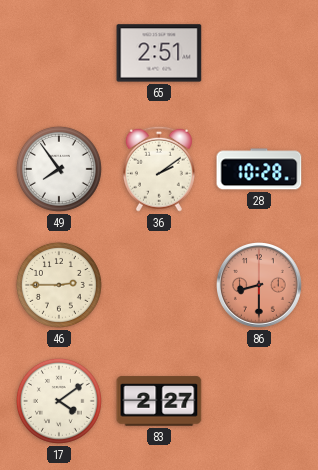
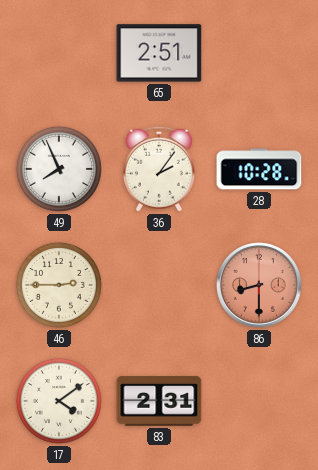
49: 7:54 -> 7:56 (59, 169)
36: 2:09 -> 2:06 (159, 169)
83: 2:27 -> 2:31 (159, 401)
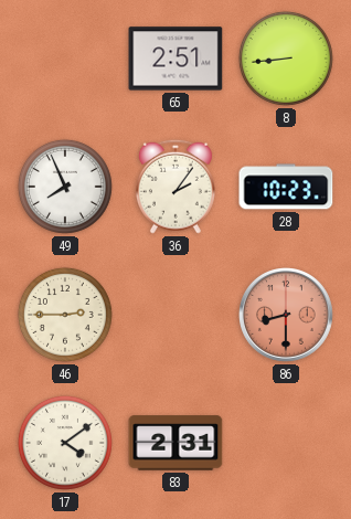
8: none -> 8:44 (286, 59)
28: 10:28 -> 10:23 (286, 187)
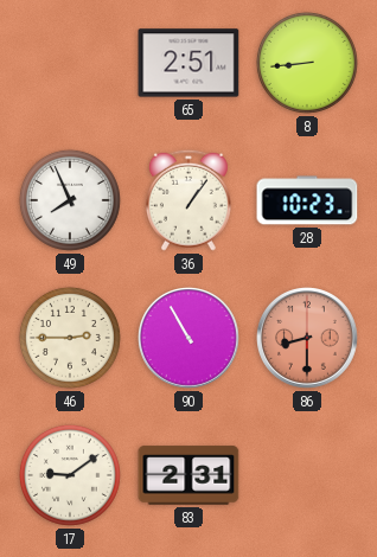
36: 2:06 -> 1:06 (188, 200)
90: none -> 10:55 (190, 339)
17: 4:09 -> 9:09 (70, 475)
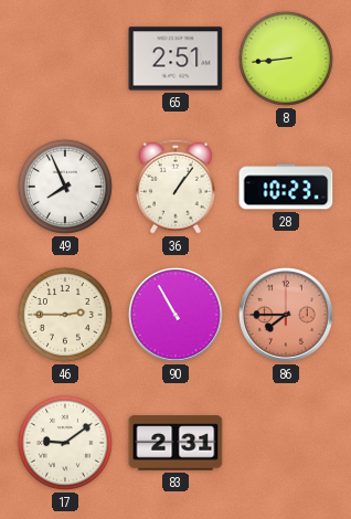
86: 8:30 -> 7:45 (287, 316)
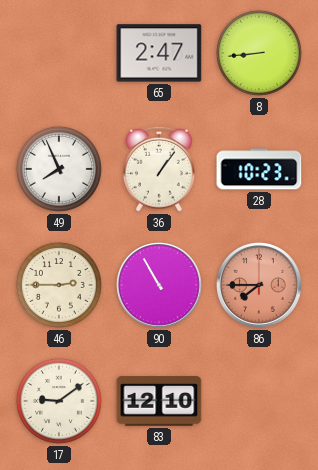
65: 2:51 -> 2:47 (159, 53)
83: 2:31 -> 12:10 (159, 401)
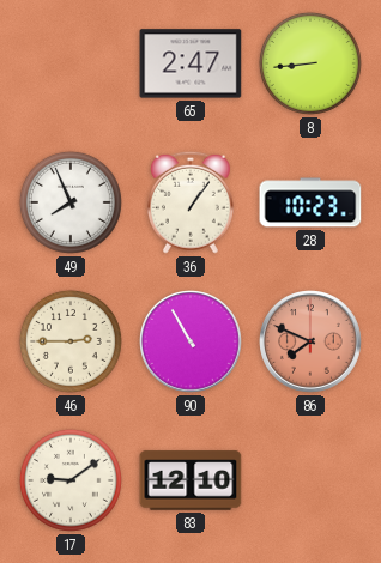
86: 7:45 -> 7:49 (312, 343)
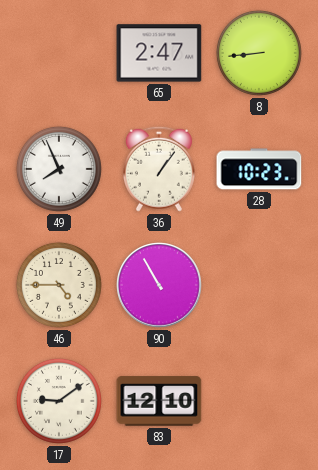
46: 2:45 -> 4:45 (59, 285)
86: 7:49 -> none (312, 343)
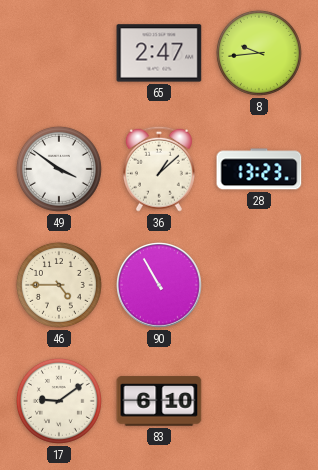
8: 8:44 -> 9:44 (259, 53)
49: 7:56 -> 3:51 (59, 169)
36: 1:06 -> 1:08 (159, 169)
28: 10:23 -> 13:23 (259, 169)
83: 12:10 -> 6:10 (159, 401)
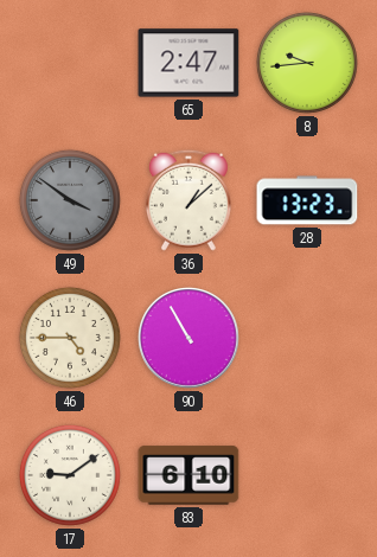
49 dial: white -> grey (70, 200)
